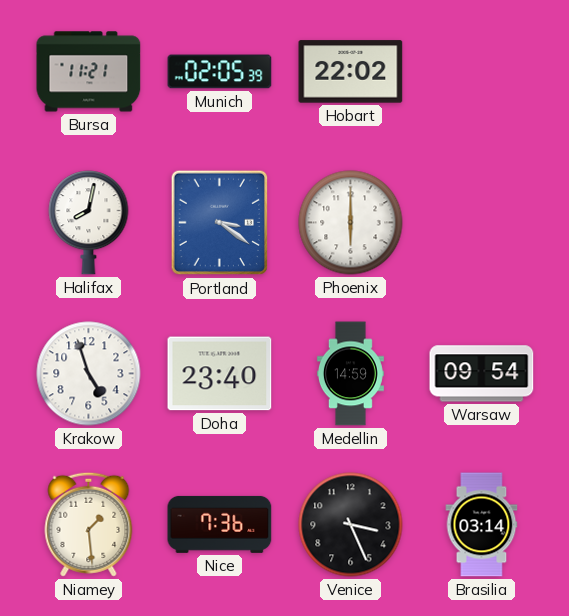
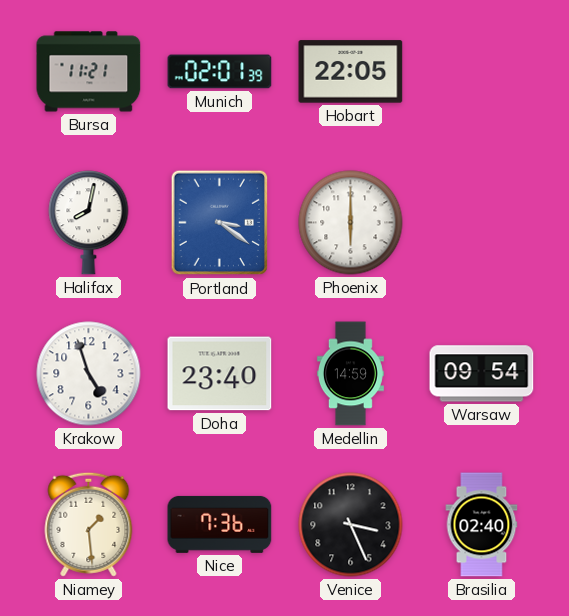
Munich: 02:05 -> 02:01 (220, 72)
Hobart: 22:02 -> 22:05 (351, 72)
Brasilia: 03:14 -> 02:40 (482, 525)
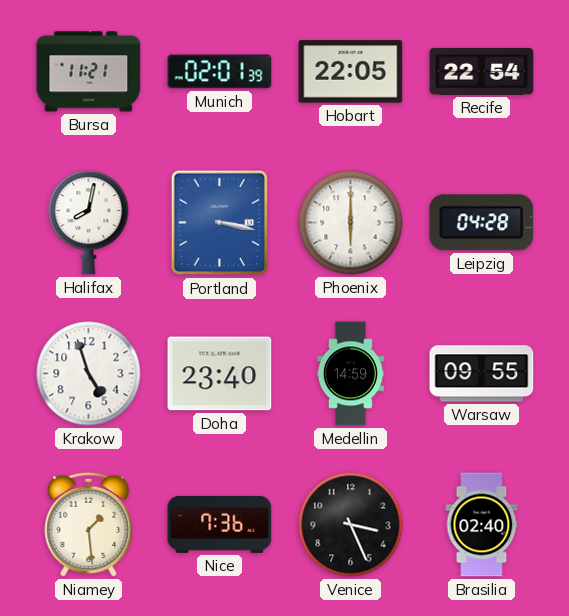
Recife: none -> 22:54 (482, 71)
Portland: 3:21 -> 3:17 (220, 223)
Leipzig: none -> 04:28 (482, 223)
Warsaw: 09:54 -> 09:55 (482, 374)
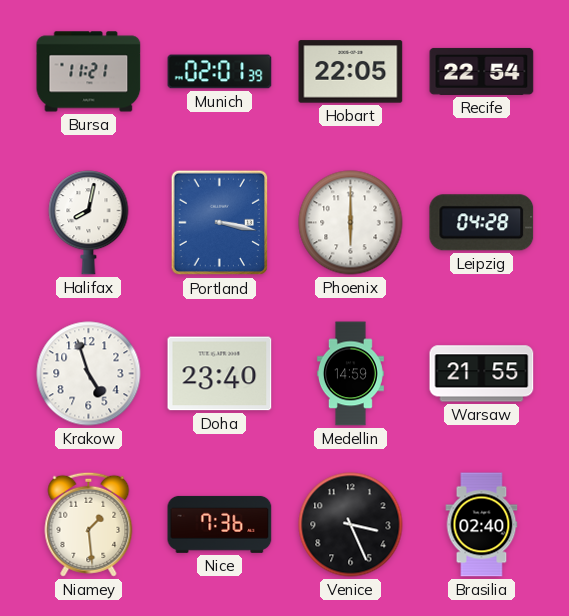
Warsaw: 09:55 -> 21:55 (482, 374)
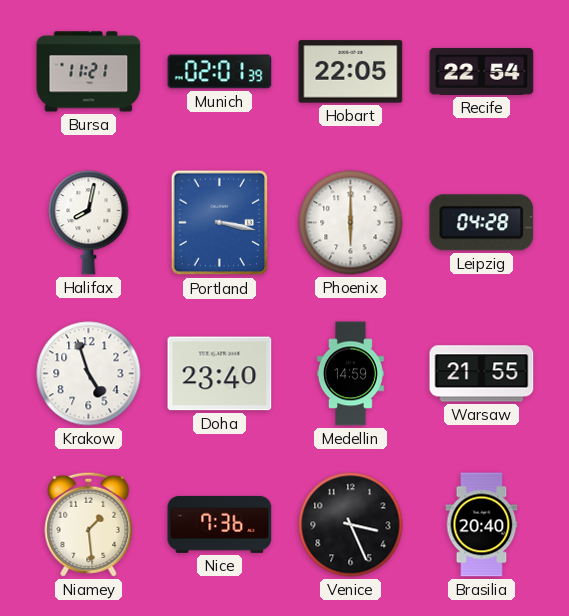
Brasilia: 02:40 -> 20:40 (482, 525)
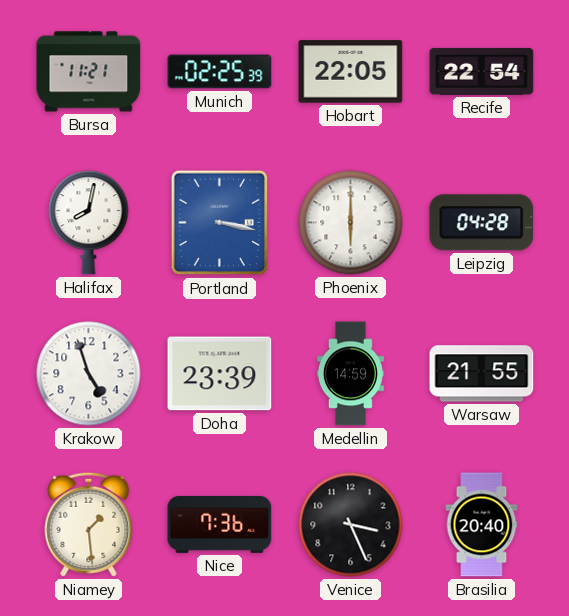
Munich: 02:01 -> 02:25 (220, 72)
Doha: 23:40 -> 23:39 (220, 374)
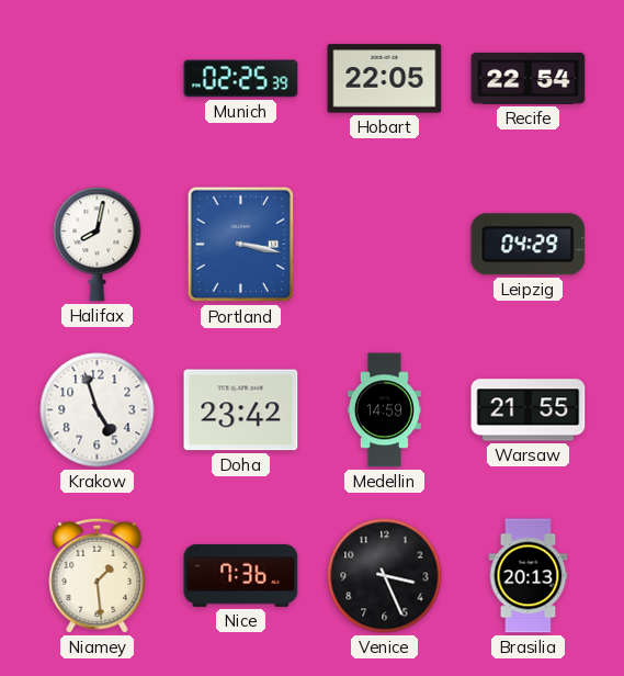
Bursa: 11:21 -> none (89, 72)
Phoenix: 6:00 -> none (351, 223)
Leipzig: 04:28 -> 04:29 (529, 245)
Doha: 23:39 -> 23:42 (241, 410)
Brasilia: 20:40 -> 20:13 (529, 576)
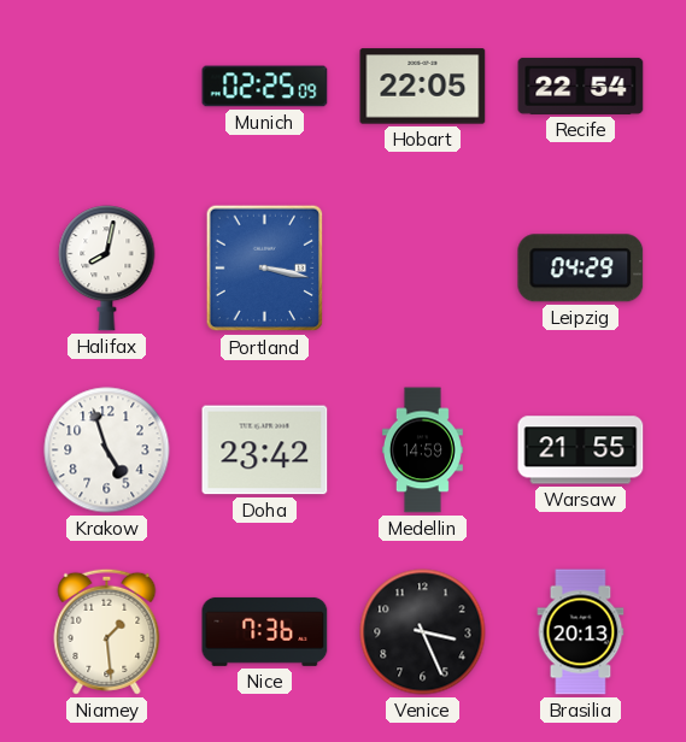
Munich: 02:25:39 -> 02:25:09 (265, 87)
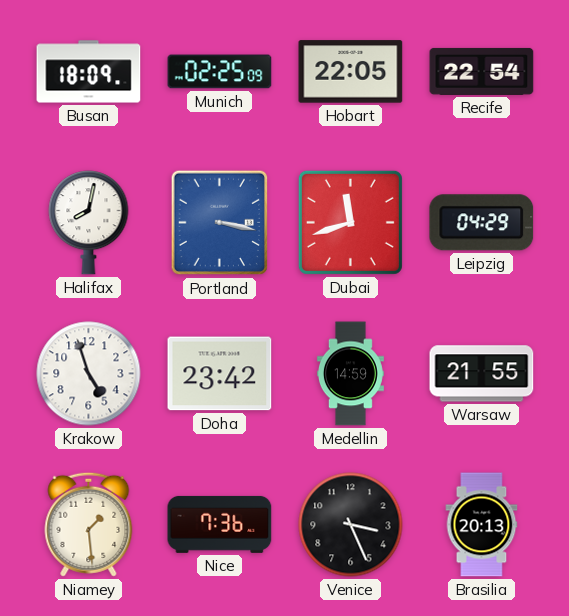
Busan: none -> 18:09 (89, 72)
Dubai: none -> 11:42 (350, 222)
